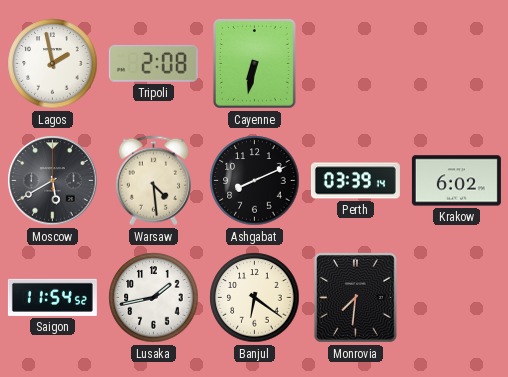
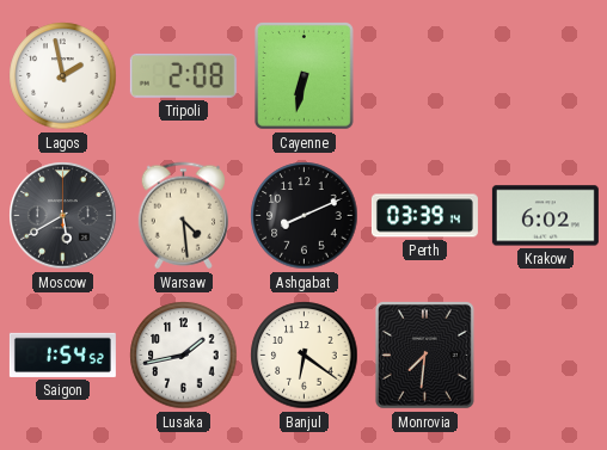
Saigon: 11:54 -> 1:54 (62, 355)
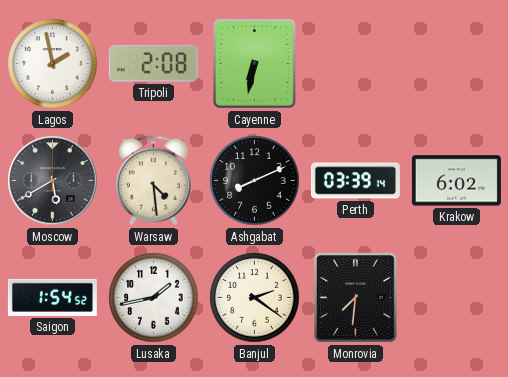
Banjul: 6:21 -> 2:21 (255, 298)
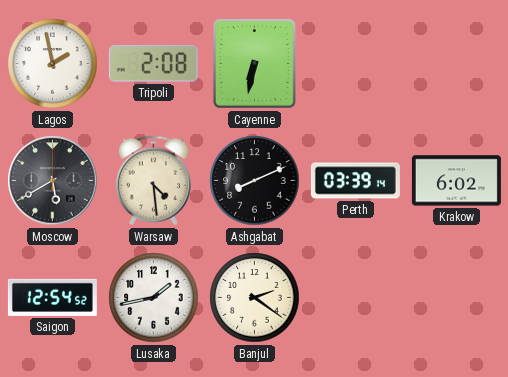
Saigon: 1:54 -> 12:54 (52, 297)
Monrovia: 7:31 -> none (355, 298)
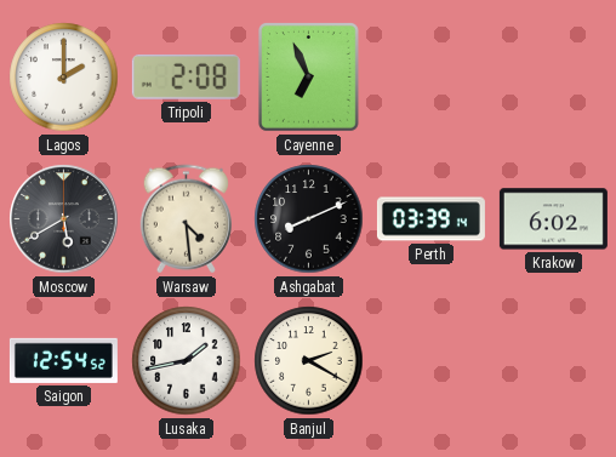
Lagos: 1:58 -> 2:00 (64, 78)
Cayenne: 6:32 -> 6:56 (308, 78)
Banjul: 2:21 -> 2:20 (309, 361)
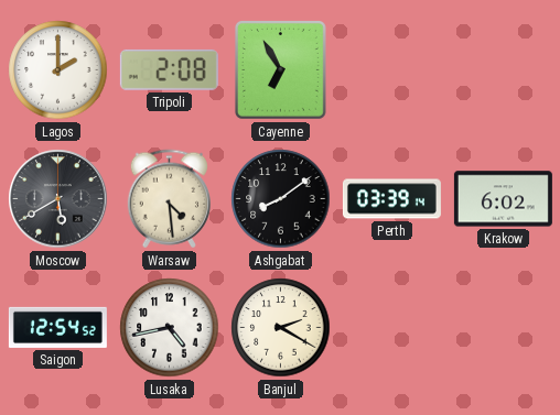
Cayenne: 6:56 -> 6:55 (280, 70)
Ashgabat: 8:11 -> 8:09 (281, 199)
Lusaka: 1:43 -> 4:43 (170, 328)
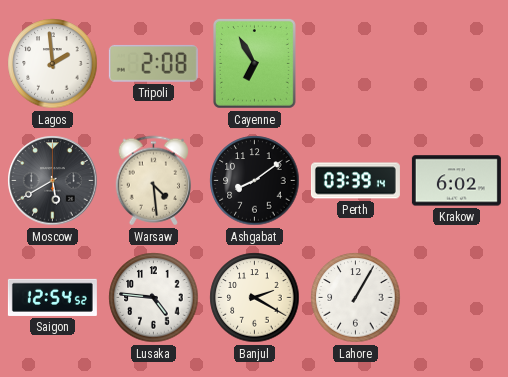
Lagos: 2:00 -> 1:59 (53, 64)
Lusaka: 4:43 -> 4:46 (154, 298)
Lahore: none -> 1:05 (356, 298)
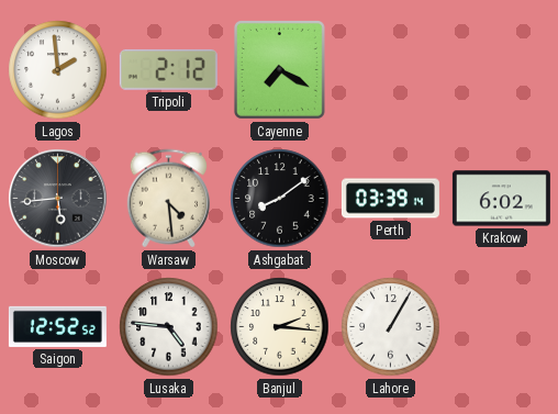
Tripoli: 2:08 -> 2:12 (168, 69)
Cayenne: 6:55 -> 7:20 (279, 70)
Moscow: 5:40 -> 5:44 (58, 199)
Saigon: 12:54 -> 12:52 (57, 326)
Banjul: 2:20 -> 2:16 (280, 327)
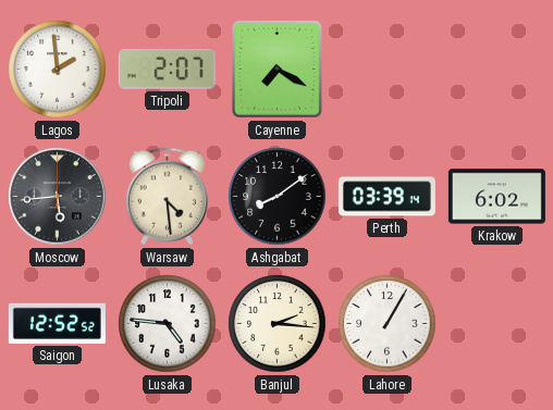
Tripoli: 2:12 -> 2:07 (167, 69)
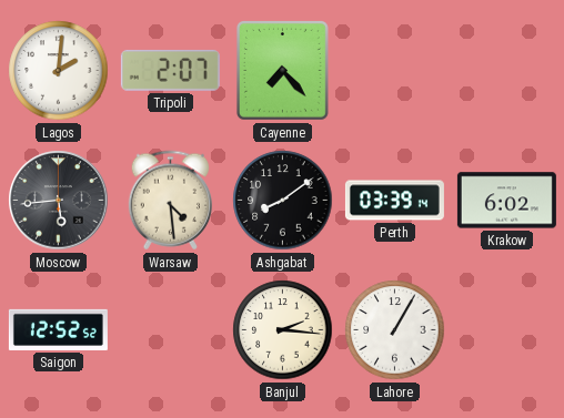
Lagos: 1:59 -> 2:01 (59, 71)
Cayenne: 7:20 -> 7:23 (282, 71)
Lusaka: 4:46 -> none (168, 324)
